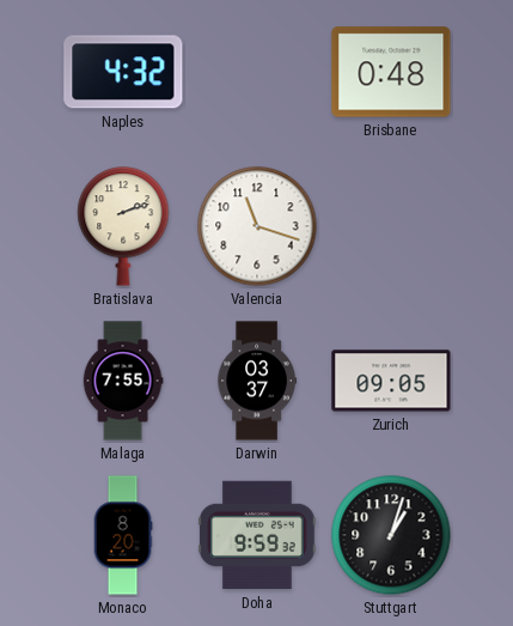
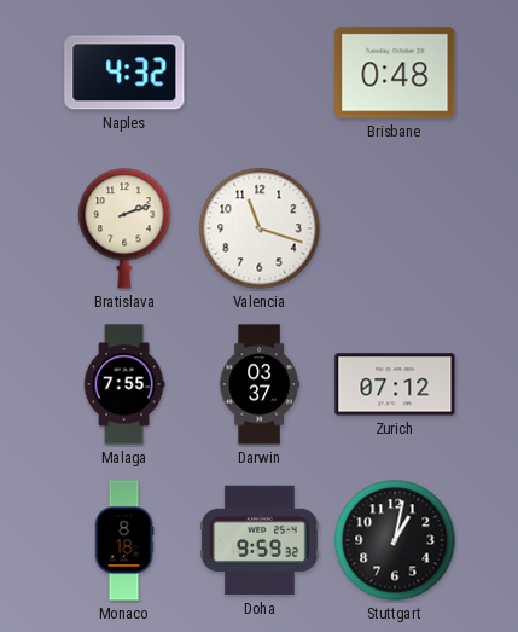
Zurich: 09:05 -> 07:12 (395, 384)
Monaco: 8:20 -> 8:18 (124, 540)
Stuttgart: 1:03 -> 1:02 (395, 540)
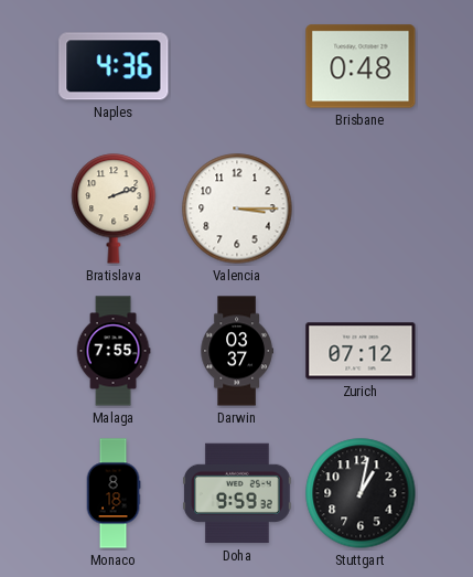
Naples: 4:32 -> 4:36 (114, 66)
Valencia: 11:18 -> 3:15 (237, 209)
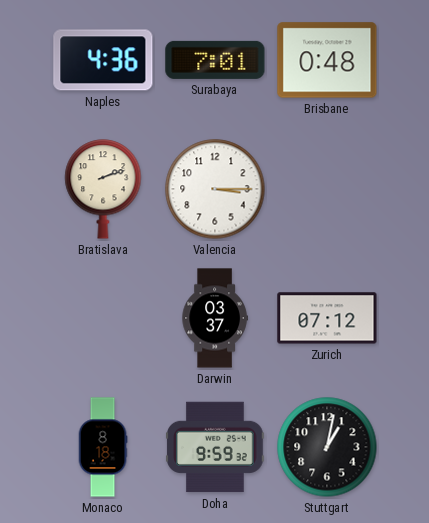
Surabaya: none -> 7:01 (215, 60)
Malaga: 7:55 -> none (114, 351)
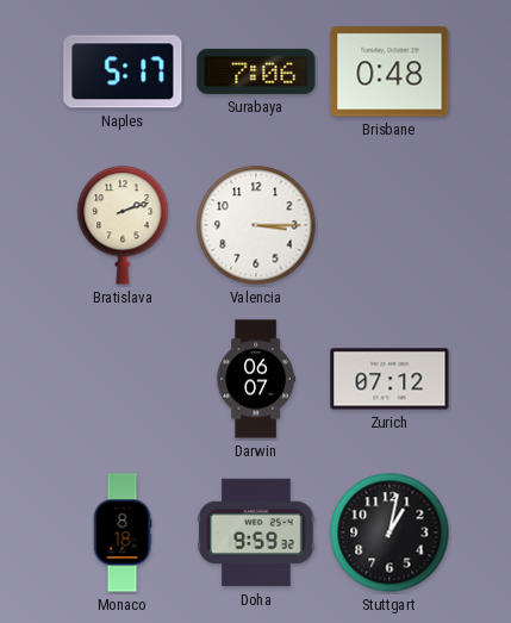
Naples: 4:36 -> 5:17 (123, 71)
Surabaya: 7:01 -> 7:06 (256, 71)
Darwin: 03:37 -> 06:07 (256, 379)
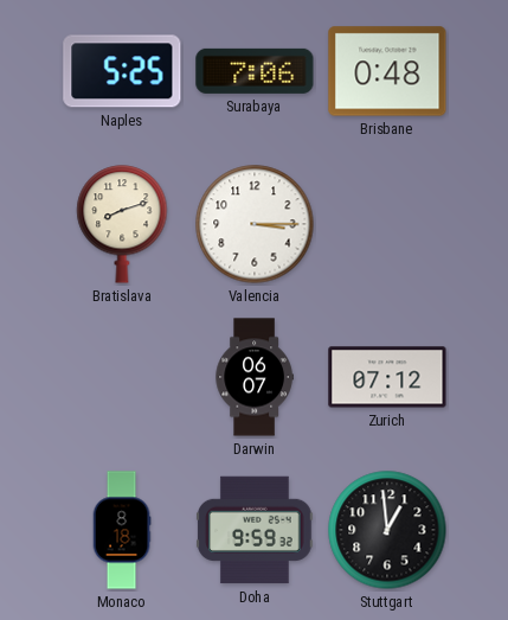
Naples: 5:17 -> 5:25 (122, 71)
Bratislava: 2:12 -> 8:12 (122, 224)
Stuttgart: 1:02 -> 12:59 (387, 530)
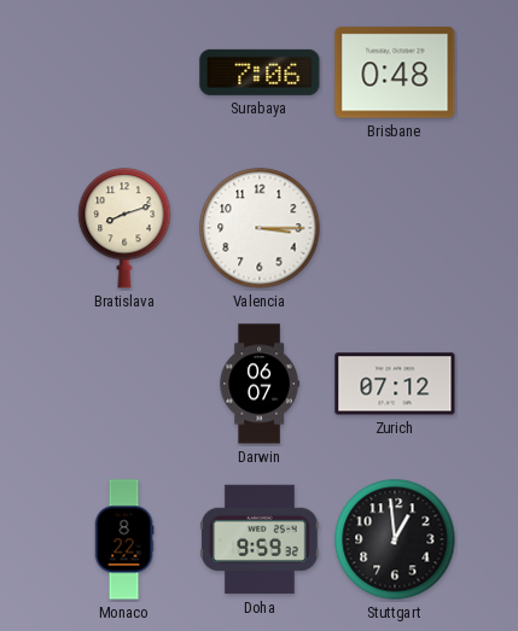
Naples: 5:25 -> none (122, 71)
Monaco: 8:18 -> 8:22 (124, 539)
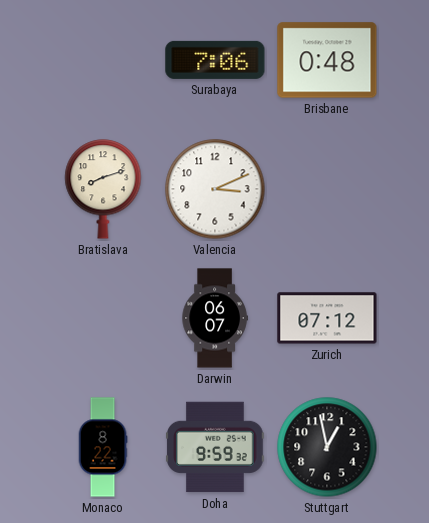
Valencia: 3:15 -> 3:11 (215, 189)
Stuttgart: 12:59 -> 12:58 (327, 447)
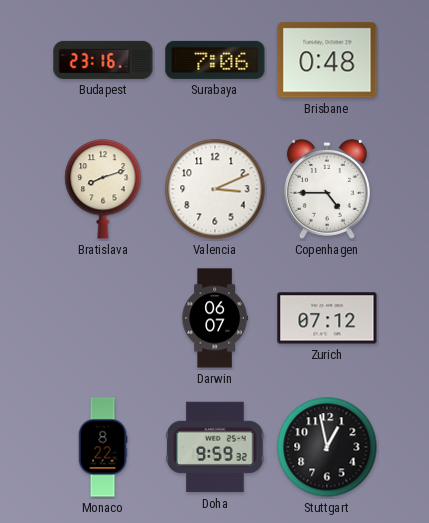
Budapest: none -> 23:16 (103, 60)
Copenhagen: none -> 4:45 (327, 189)
